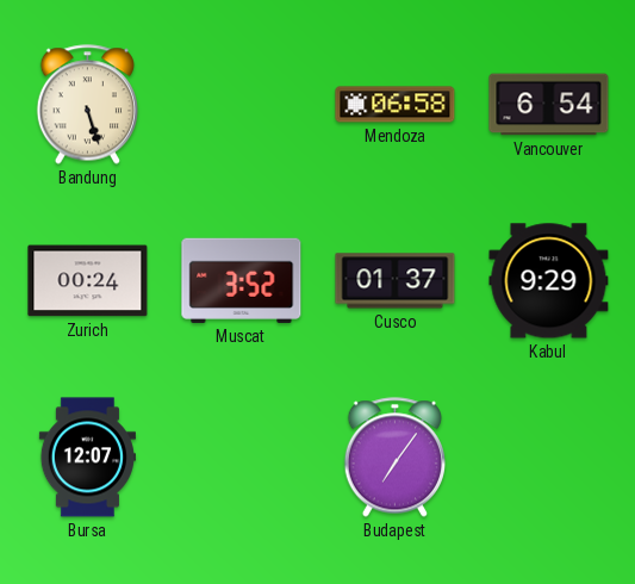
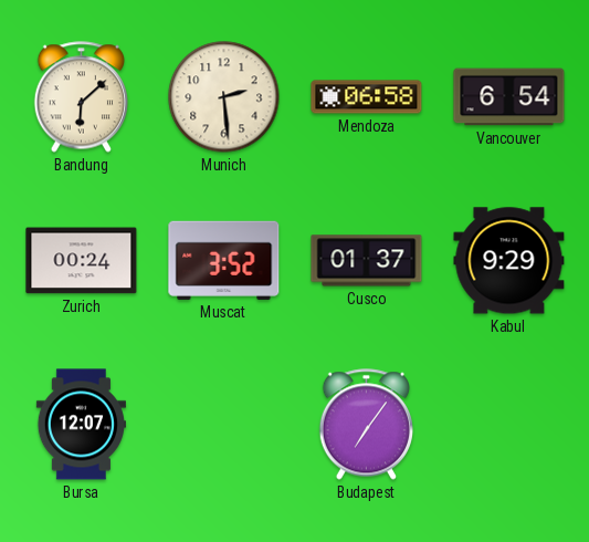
Bandung: 5:27 -> 6:08 (81, 97)
Munich: none -> 2:29 (224, 97)
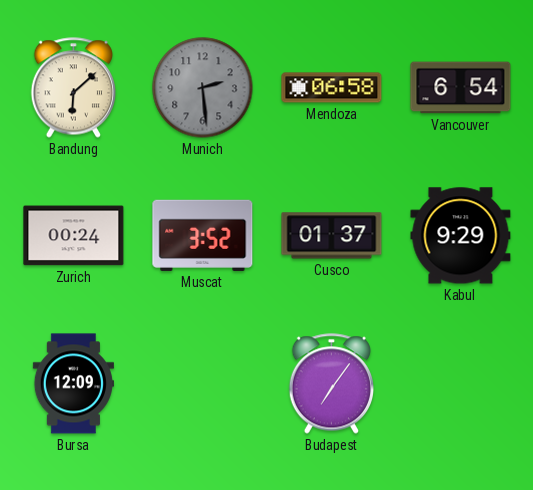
Munich dial: cream -> grey (203, 88)
Bursa: 12:07 -> 12:09 (73, 384)
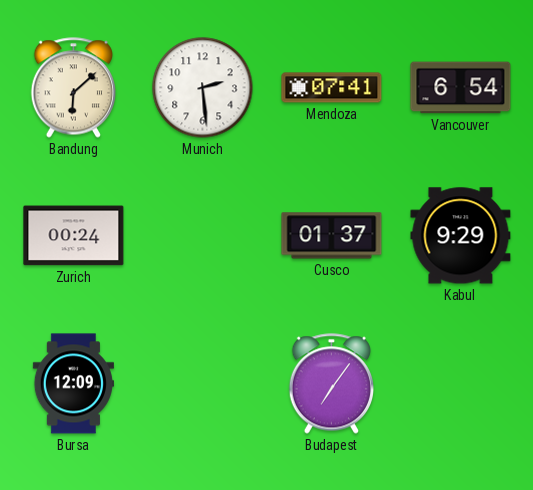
Munich dial: grey -> white (203, 88)
Mendoza: 06:58 -> 07:41 (332, 88)
Muscat: 3:52 -> none (203, 235)
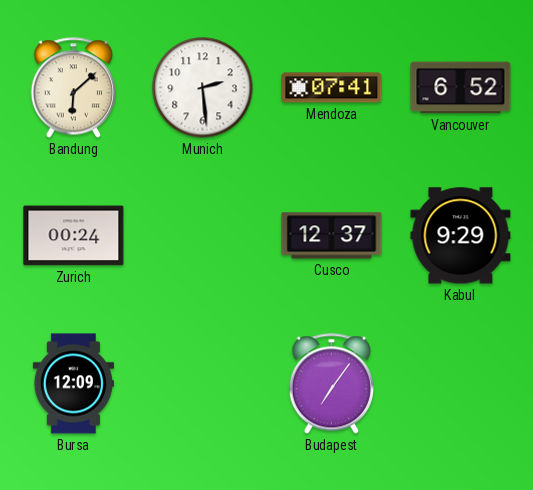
Vancouver: 6:54 -> 6:52 (461, 88)
Cusco: 01:37 -> 12:37 (332, 236)
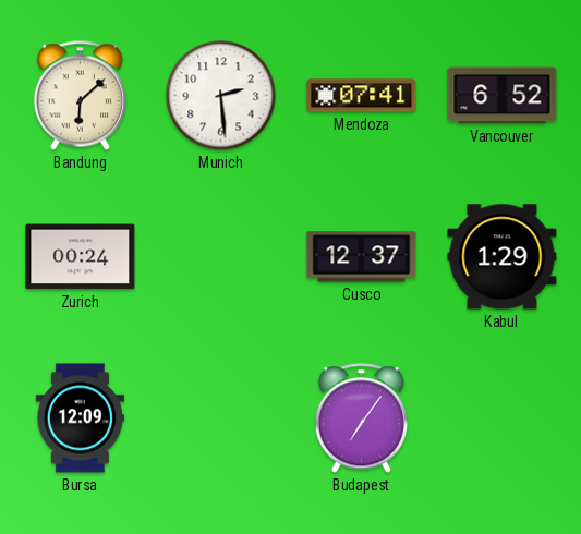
Kabul: 9:29 -> 1:29 (503, 257)
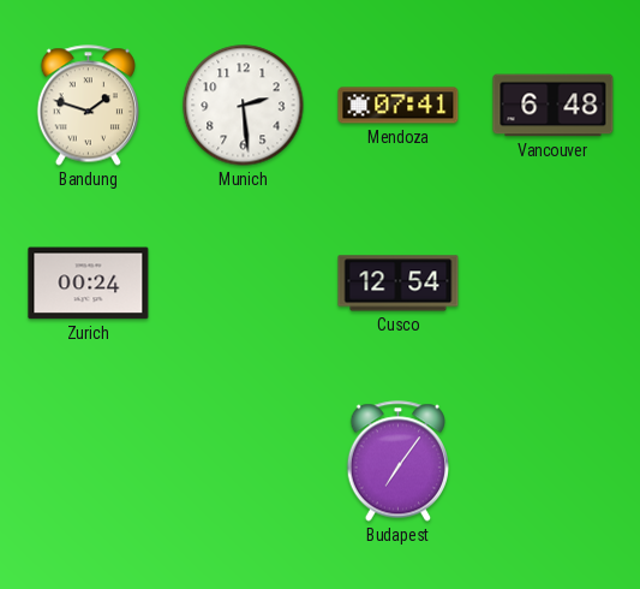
Bandung: 6:08 -> 1:48 (88, 106)
Vancouver: 6:52 -> 6:48 (554, 106)
Cusco: 12:37 -> 12:54 (399, 284)
Kabul: 1:29 -> none (503, 257)
Bursa: 12:09 -> none (80, 418)
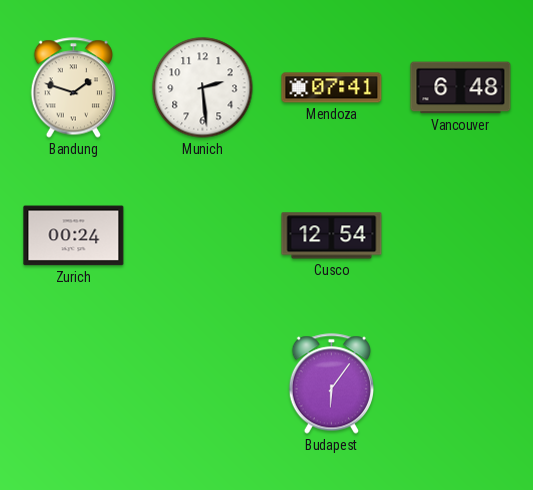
Budapest: 7:06 -> 6:06 (331, 384)
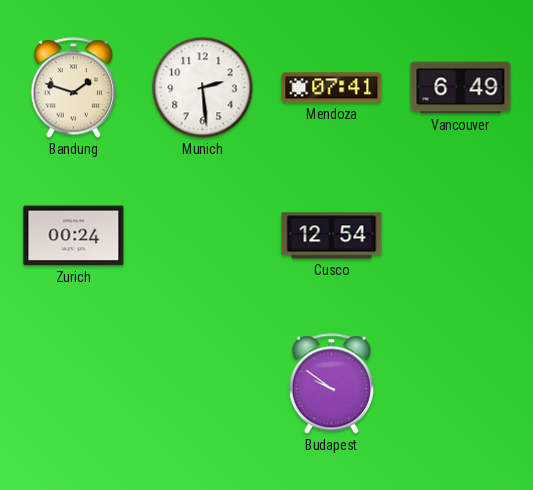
Vancouver: 6:48 -> 6:49 (461, 88)
Budapest: 6:06 -> 9:51 (331, 384)
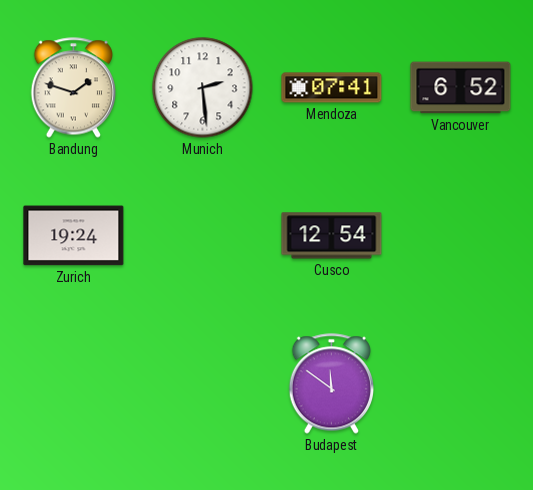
Vancouver: 6:49 -> 6:52 (461, 88)
Zurich: 00:24 -> 19:24 (74, 236)
Budapest: 9:51 -> 11:51 (331, 384)
